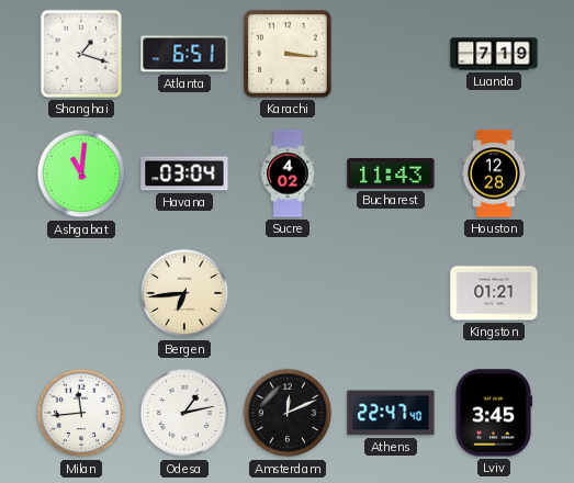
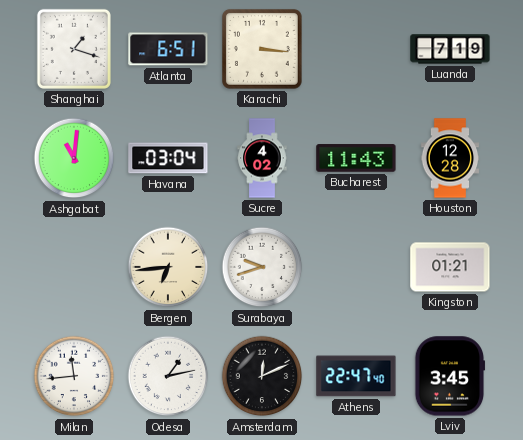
Surabaya: none -> 9:42 (262, 267)
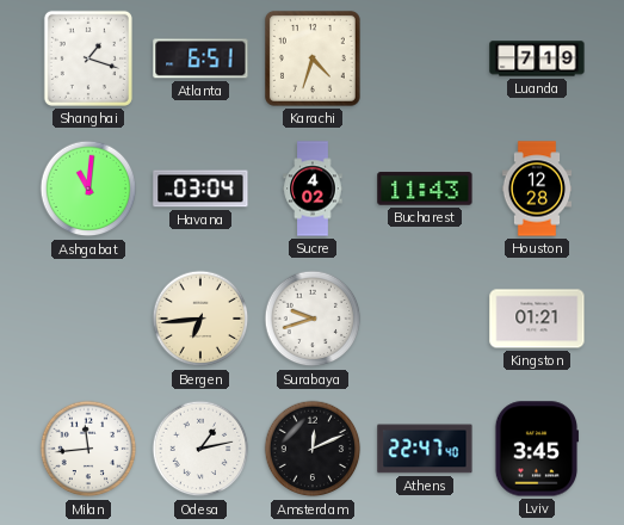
Karachi: 3:16 -> 4:33 (313, 58)
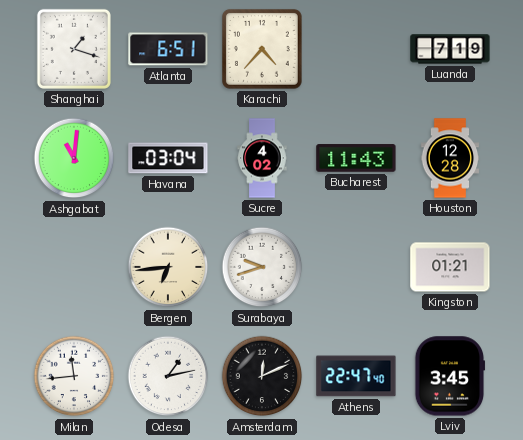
Karachi: 4:33 -> 4:37 (262, 49)
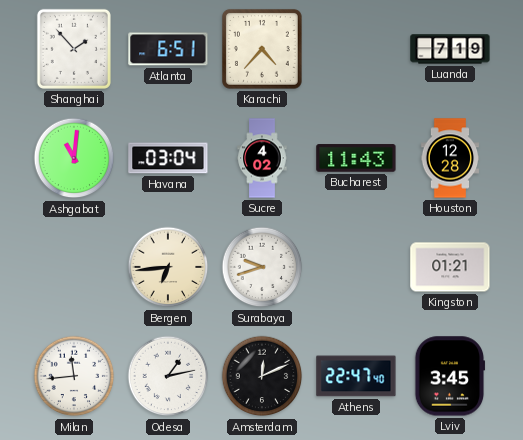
Shanghai: 1:18 -> 1:53 (74, 49)
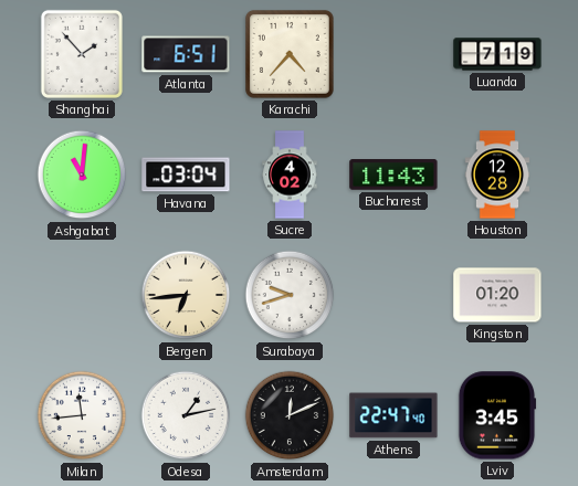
Kingston: 01:21 -> 01:20 (497, 295)
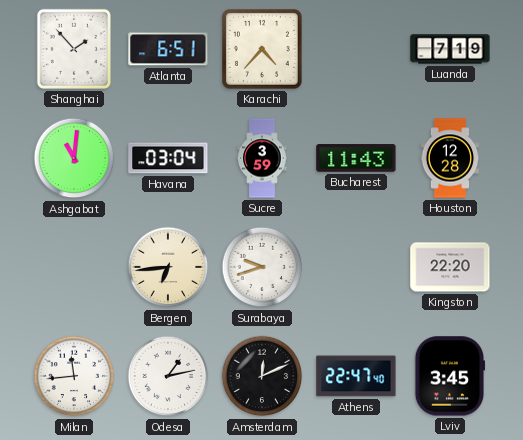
Sucre: 4:02 -> 3:59 (262, 158)
Kingston: 01:20 -> 22:20 (450, 267)
